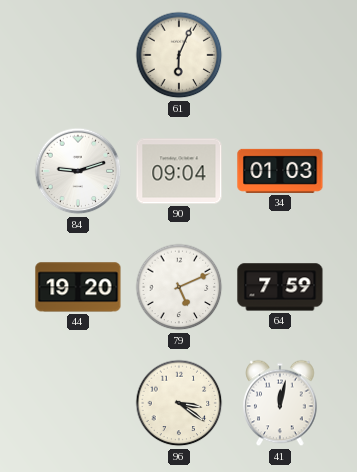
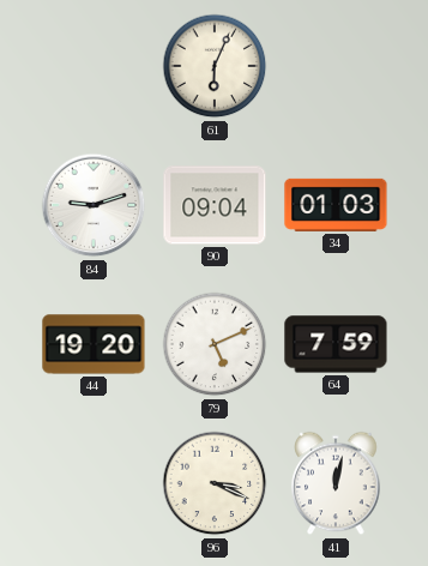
96: 3:21 -> 3:19 (215, 483)
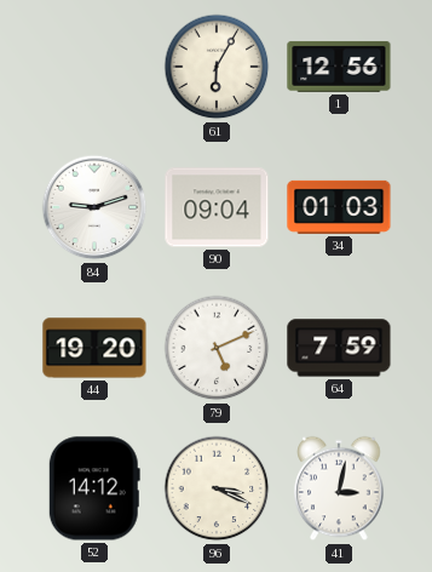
61: 6:04 -> 6:05 (217, 67)
1: none -> 12:56 (339, 67)
52: none -> 14:12 (94, 488)
41: 12:02 -> 3:02 (339, 488)
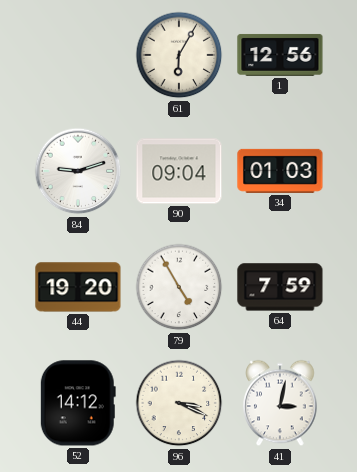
79: 5:11 -> 4:55 (179, 287)
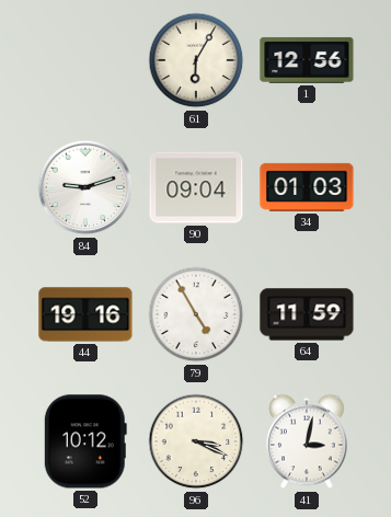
44: 19:20 -> 19:16 (85, 314)
64: 7:59 -> 11:59 (307, 314)
52: 14:12 -> 10:12 (85, 441)
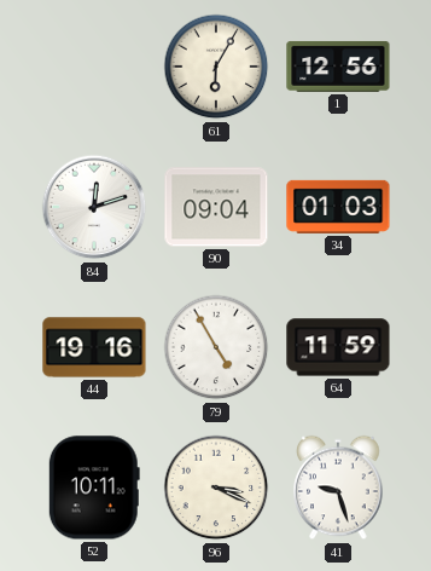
84: 9:12 -> 12:12 (94, 207)
52: 10:12 -> 10:11 (94, 488)
41: 3:02 -> 9:27 (338, 488)
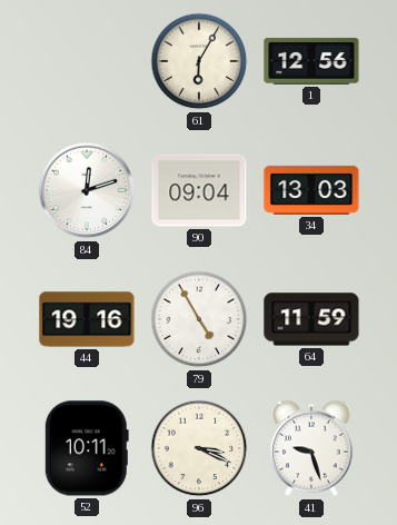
34: 01:03 -> 13:03 (311, 190)
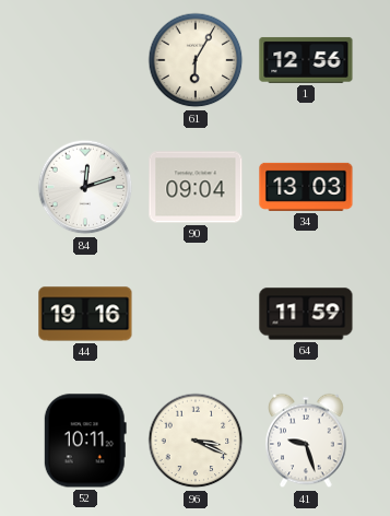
79: 4:55 -> none (199, 319)
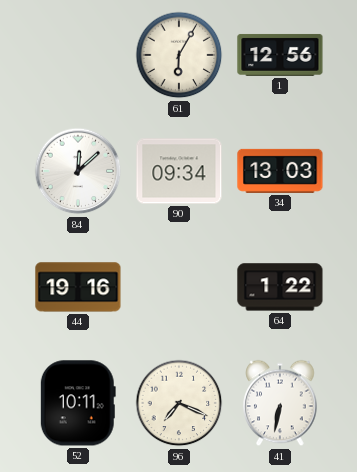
84: 12:12 -> 12:08 (78, 171)
90: 09:04 -> 09:34 (179, 171)
64: 11:59 -> 1:22 (280, 287)
96: 3:19 -> 7:19 (179, 403)
41: 9:27 -> 6:32 (280, 403)
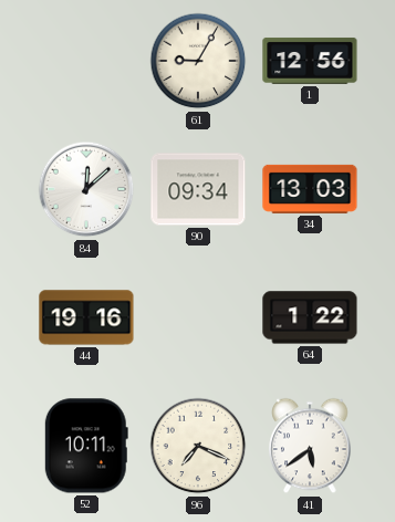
61: 6:05 -> 9:05 (198, 61)
41: 6:32 -> 5:39 (310, 446)
